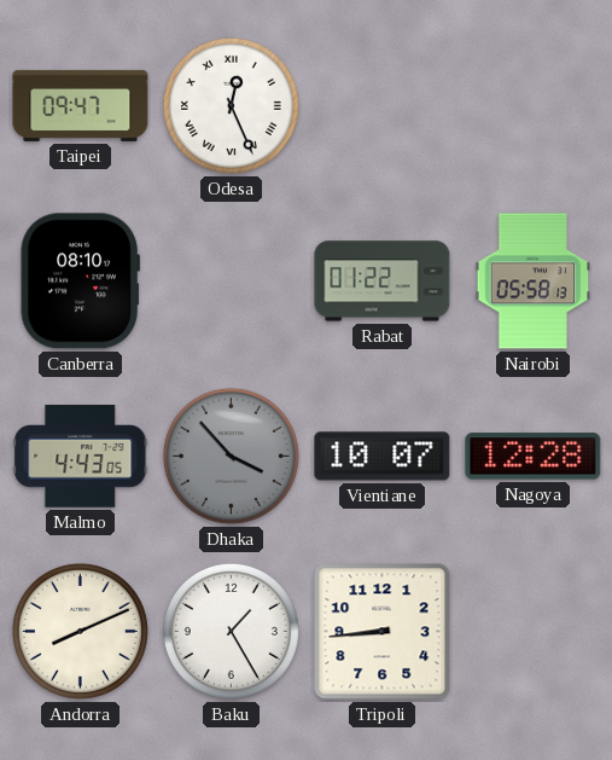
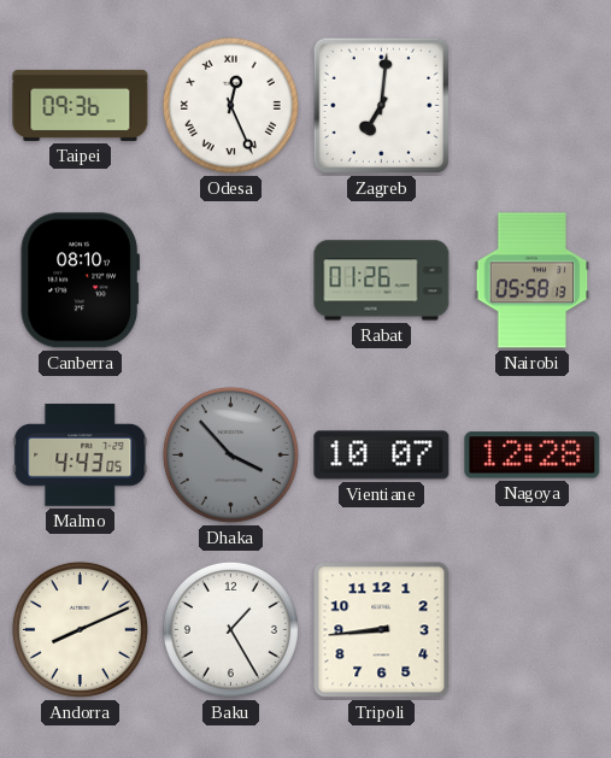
Taipei: 09:47 -> 09:36 (81, 105)
Zagreb: none -> 7:01 (381, 105)
Rabat: 01:22 -> 01:26 (382, 281)
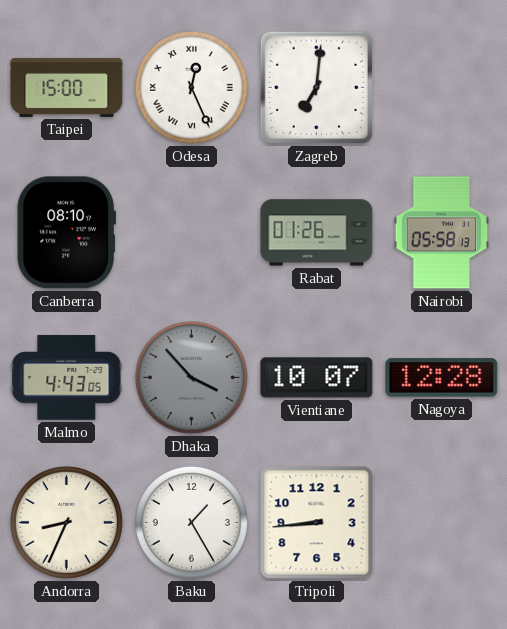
Taipei: 09:36 -> 15:00 (67, 87)
Andorra: 8:11 -> 8:34 (66, 522)
